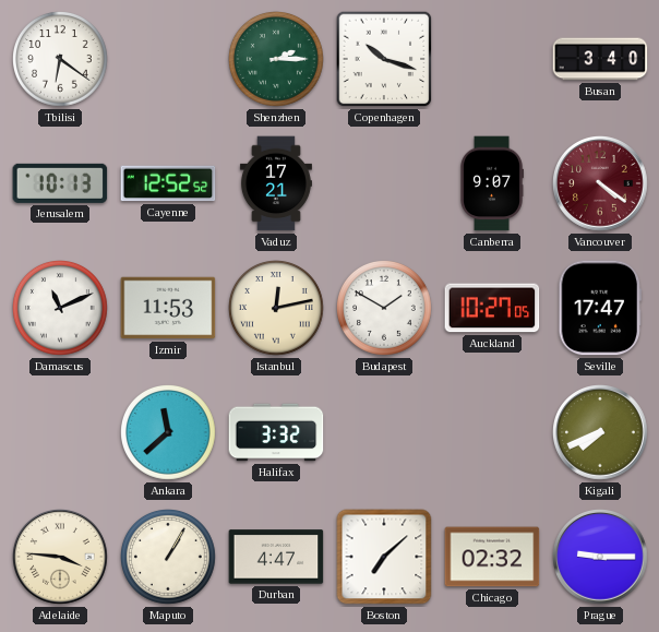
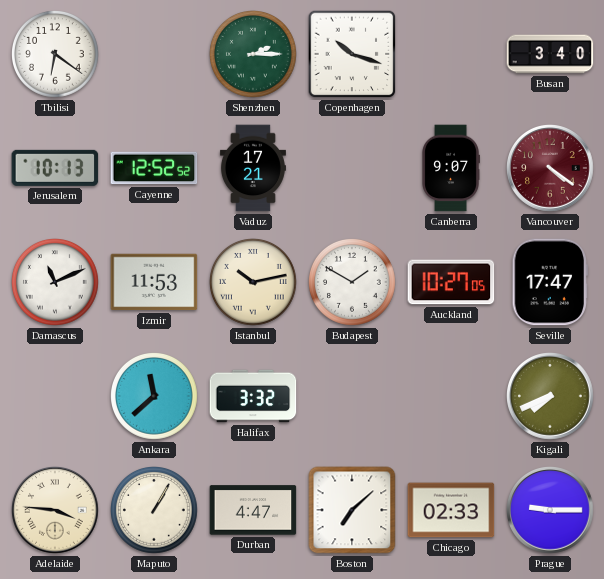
Istanbul: 12:13 -> 10:13 (254, 283)
Chicago: 02:32 -> 02:33 (451, 510)
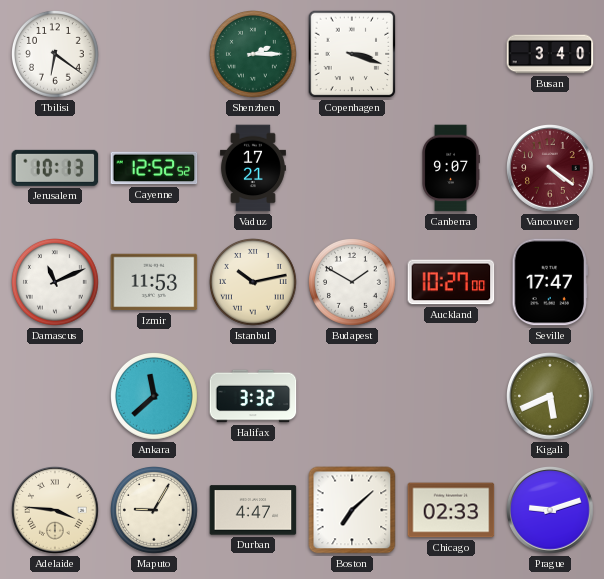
Copenhagen: 10:18 -> 3:18 (352, 54)
Auckland: 10:27:05 -> 10:27:00 (451, 282)
Kigali: 7:41 -> 5:41 (551, 397)
Maputo: 1:05 -> 9:05 (155, 511)
Prague: 9:15 -> 9:12 (551, 511)
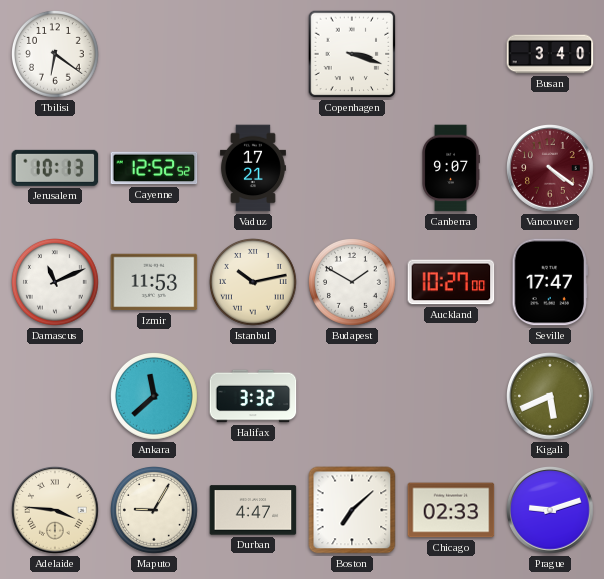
Shenzhen: 2:15 -> none (254, 55)
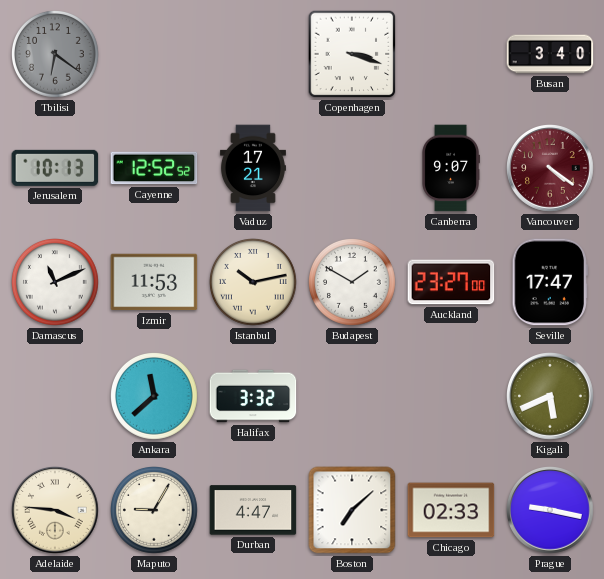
Tbilisi dial: white -> grey (56, 55)
Auckland: 10:27 -> 23:27 (451, 282)
Prague: 9:12 -> 9:17 (551, 511)
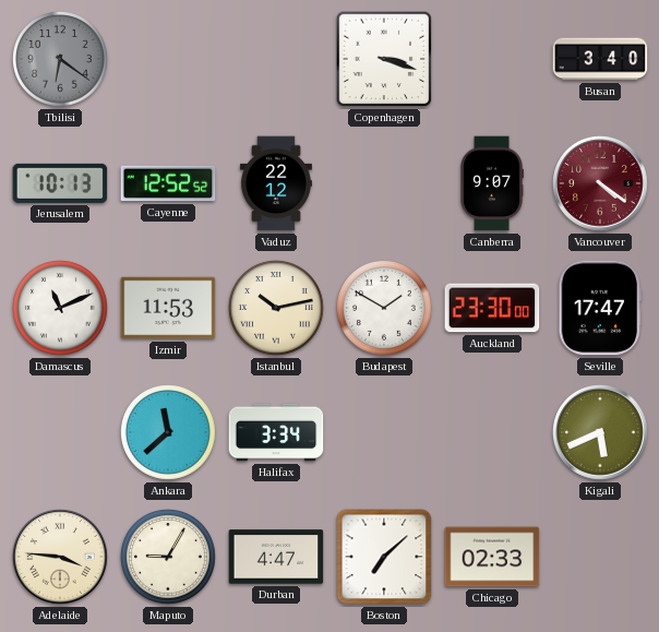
Vaduz: 17:21 -> 22:12 (276, 183)
Auckland: 23:27 -> 23:30 (492, 308)
Halifax: 3:32 -> 3:34 (276, 432)
Prague: 9:17 -> none (551, 511)
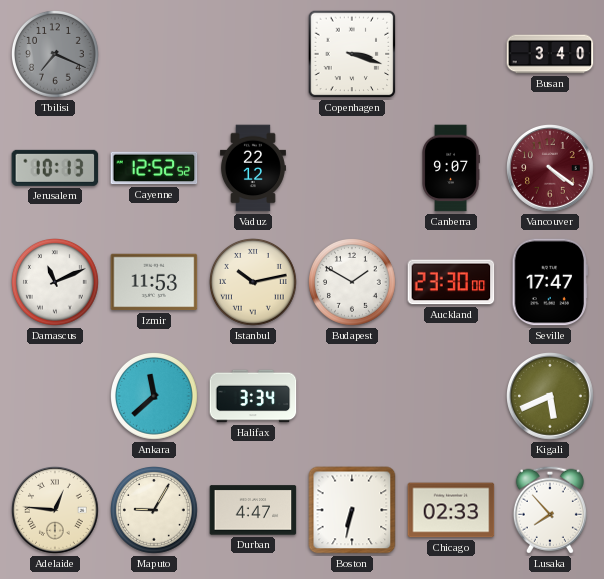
Tbilisi: 6:21 -> 7:19 (56, 55)
Adelaide: 3:46 -> 12:46 (56, 511)
Boston: 7:08 -> 6:32 (352, 510)
Lusaka: none -> 7:53 (550, 510)
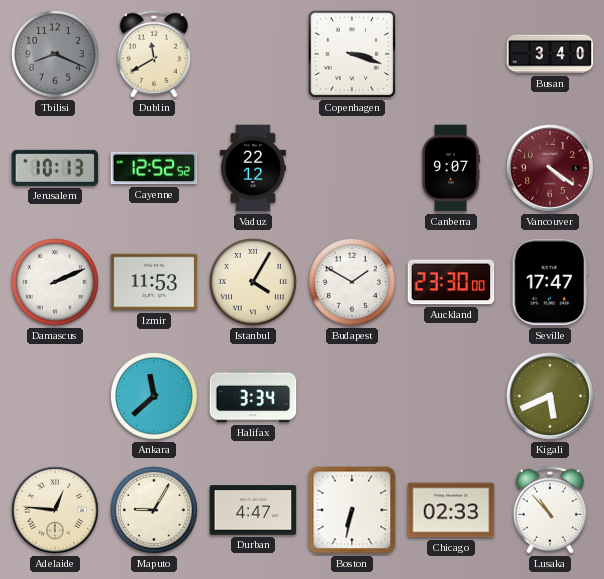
Tbilisi: 7:19 -> 8:19 (56, 55)
Dublin: none -> 11:40 (154, 54)
Damascus: 11:11 -> 2:11 (56, 283)
Istanbul: 10:13 -> 4:05 (254, 283)
Lusaka: 7:53 -> 10:53 (550, 510)
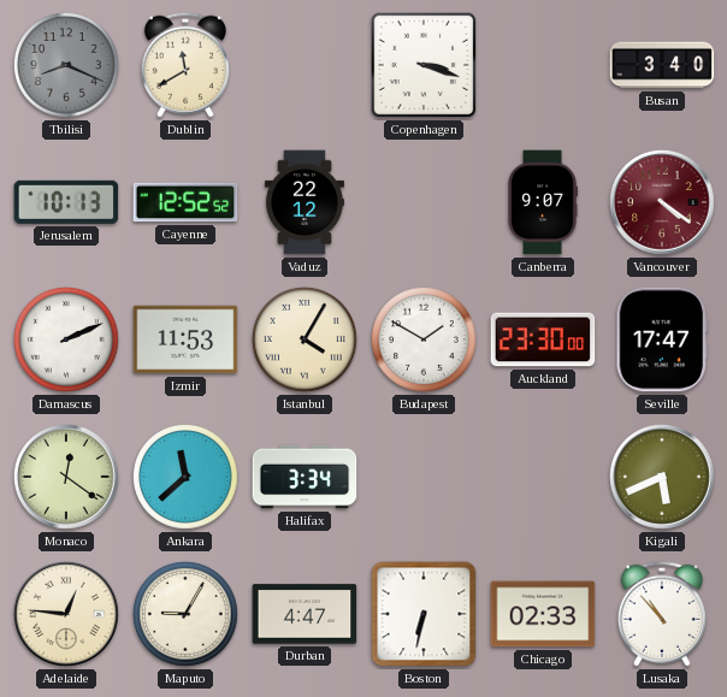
Monaco: none -> 12:21 (67, 478)
